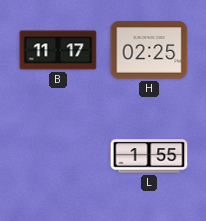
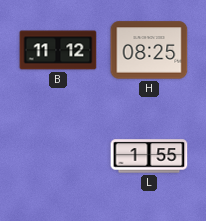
B: 11:17 -> 11:12 (58, 50)
H: 02:25 -> 08:25 (149, 50)
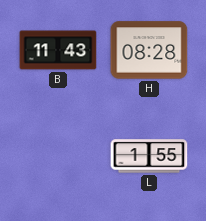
B: 11:12 -> 11:43 (58, 50)
H: 08:25 -> 08:28 (149, 50)
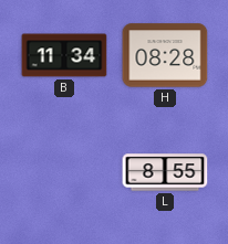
B: 11:43 -> 11:34 (64, 55)
L: 1:55 -> 8:55 (165, 172)
